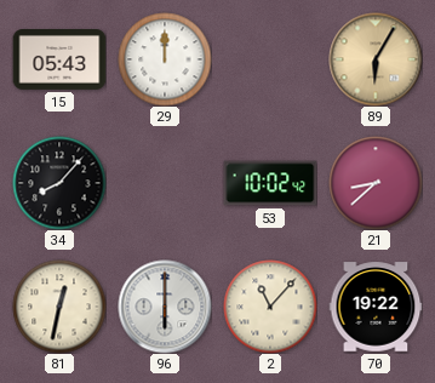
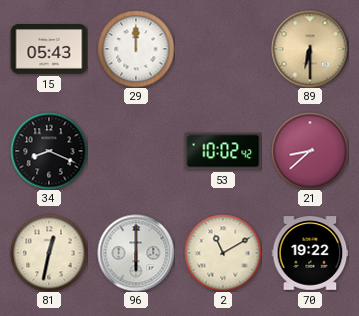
89: 6:05 -> 6:30 (310, 49)
34: 8:07 -> 8:19 (49, 151)
2: 11:07 -> 11:10 (223, 253)
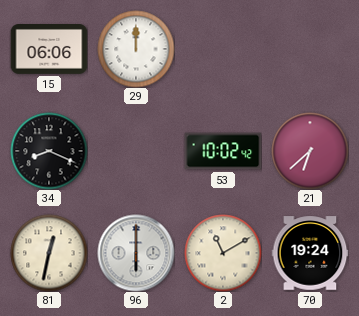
15: 05:43 -> 06:06 (49, 50)
89: 6:30 -> none (310, 49)
21: 8:38 -> 6:38 (310, 151)
70: 19:22 -> 19:24 (310, 253)
